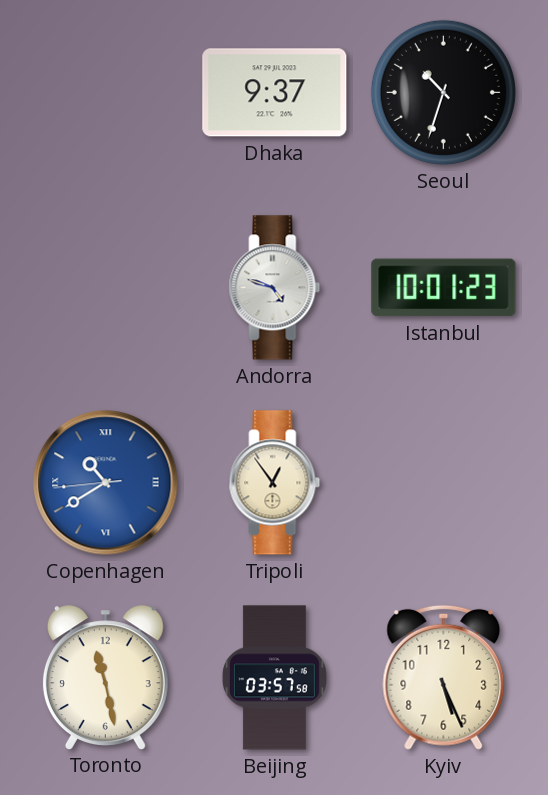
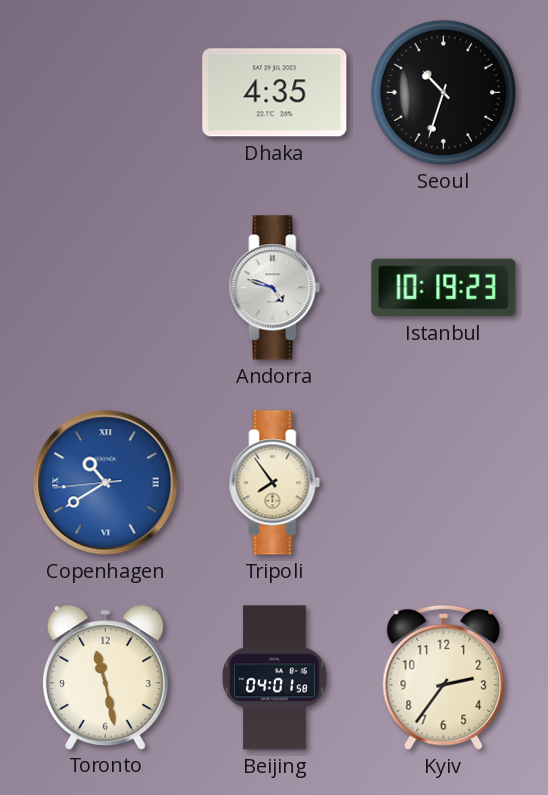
Dhaka: 9:37 -> 4:35 (275, 93)
Istanbul: 10:01 -> 10:19 (444, 288)
Tripoli: 12:54 -> 7:54 (275, 483)
Beijing: 03:57 -> 04:01 (274, 678)
Kyiv: 5:26 -> 2:36 (444, 677)
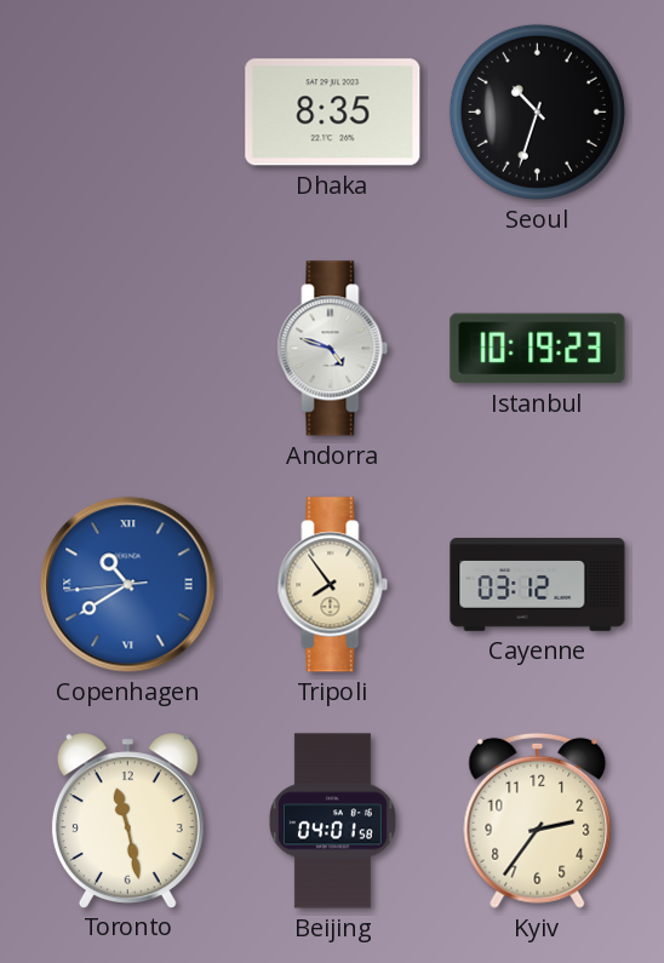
Dhaka: 4:35 -> 8:35 (333, 113)
Cayenne: none -> 03:12 (538, 585)
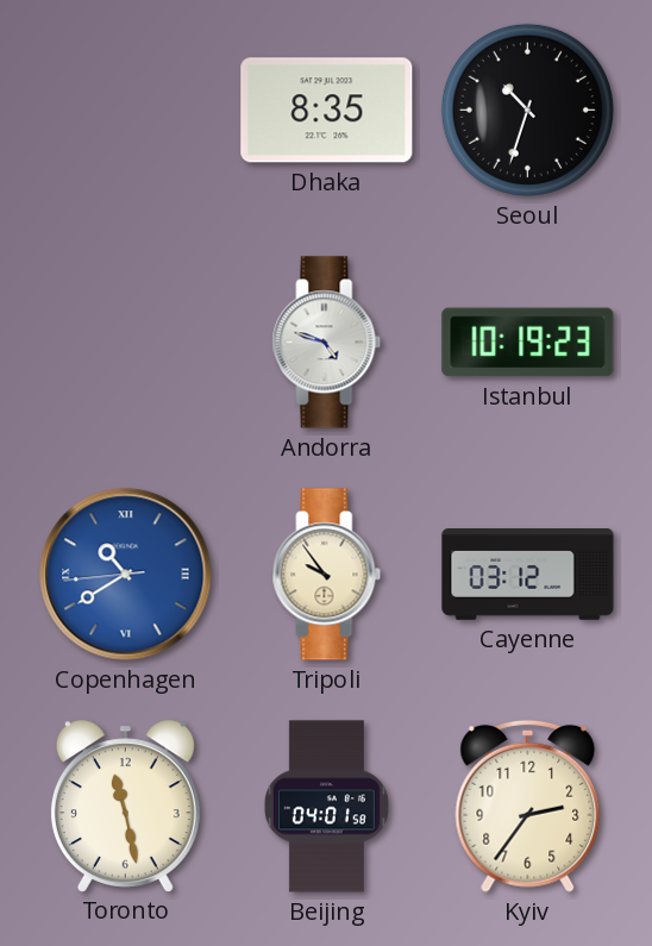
Tripoli: 7:54 -> 9:54 (327, 575)
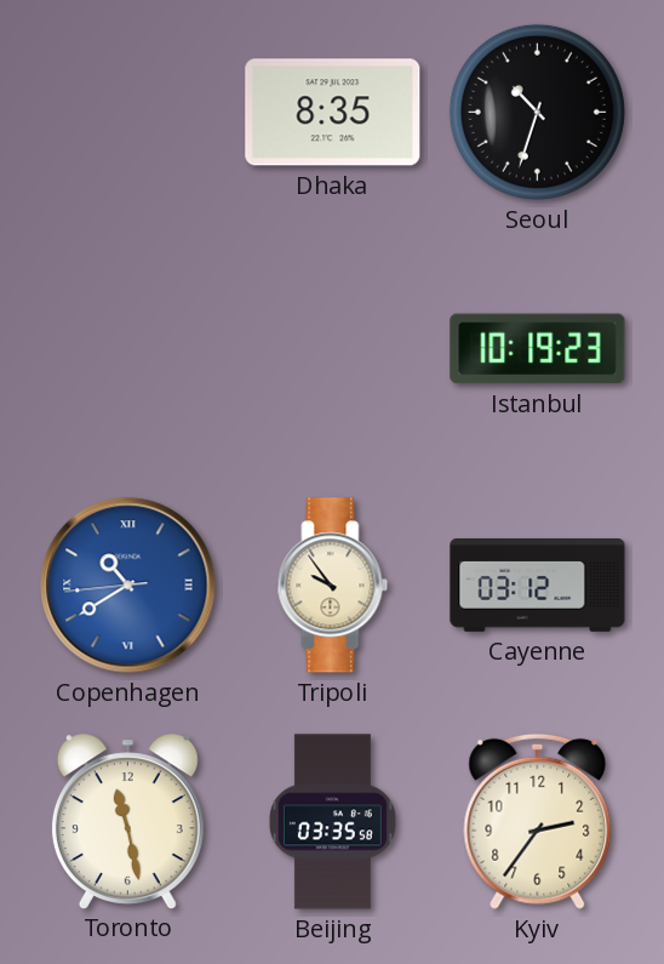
Andorra: 4:48 -> none (327, 343)
Beijing: 04:01 -> 03:35 (332, 822)
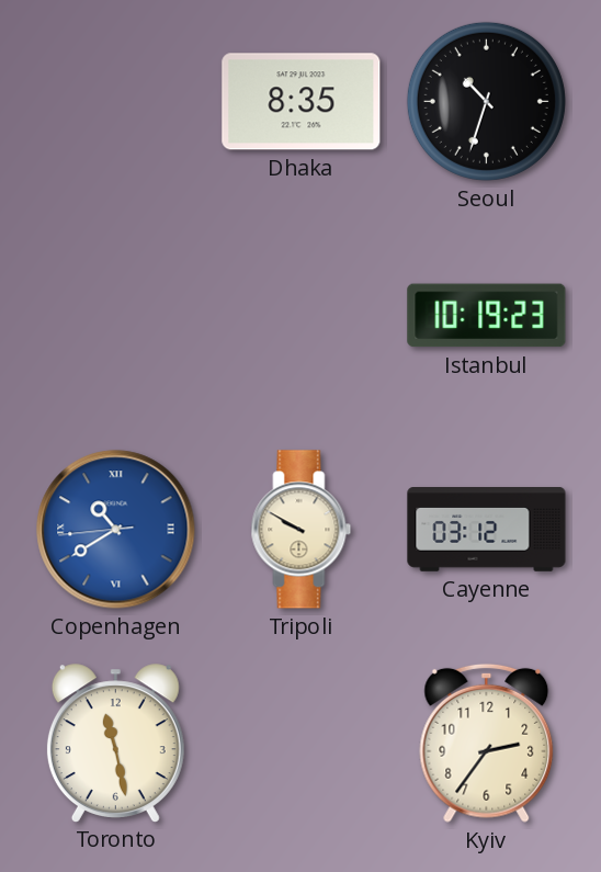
Tripoli: 9:54 -> 9:50 (302, 530)
Beijing: 03:35 -> none (332, 822)
